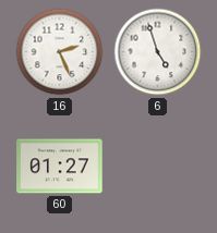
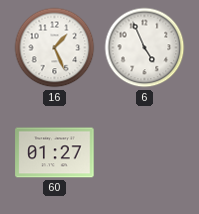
16: 2:26 -> 1:26 (55, 48)
6: 4:57 -> 4:56 (145, 48)
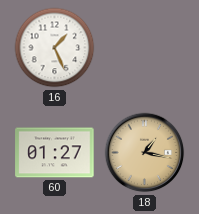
6: 4:56 -> none (145, 48)
18: none -> 1:17 (145, 153)
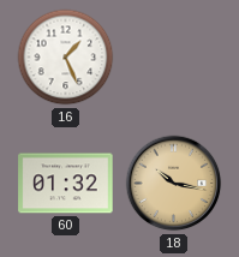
60: 01:27 -> 01:32 (66, 184)
18: 1:17 -> 10:17 (174, 184)
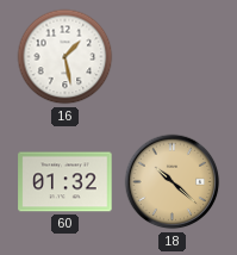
16: 1:26 -> 1:28 (66, 57)
18: 10:17 -> 10:22 (173, 182)
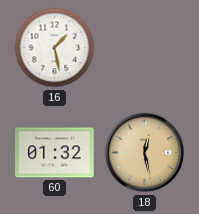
18: 10:22 -> 12:28 (145, 153)
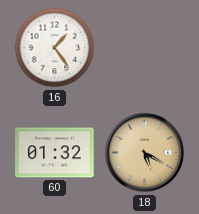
16: 1:28 -> 1:24 (55, 48)
18: 12:28 -> 5:20 (145, 153)
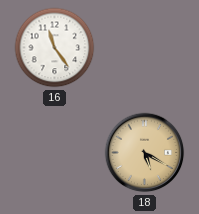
16: 1:24 -> 11:24 (55, 48)
60: 01:32 -> none (55, 153)
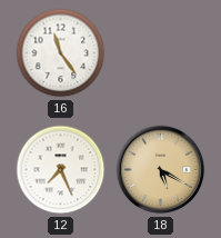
12: none -> 7:26 (61, 170)
